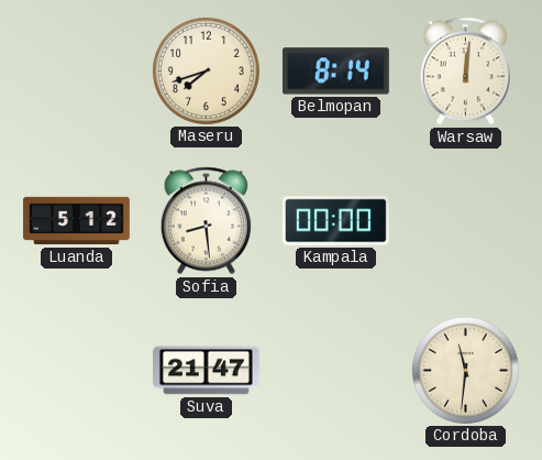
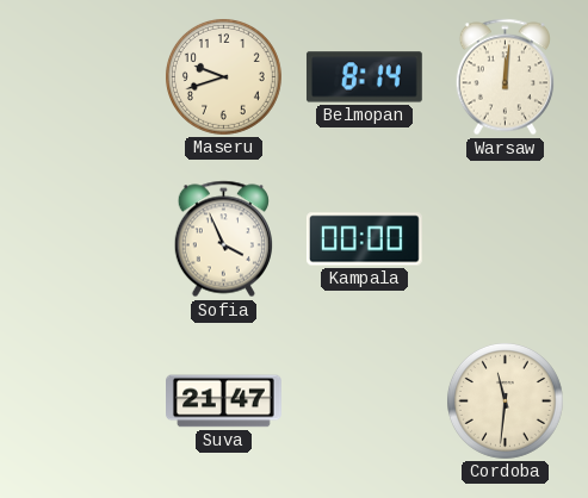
Maseru: 7:42 -> 9:42 (223, 76)
Luanda: 5:12 -> none (77, 221)
Sofia: 8:29 -> 3:56 (223, 239)
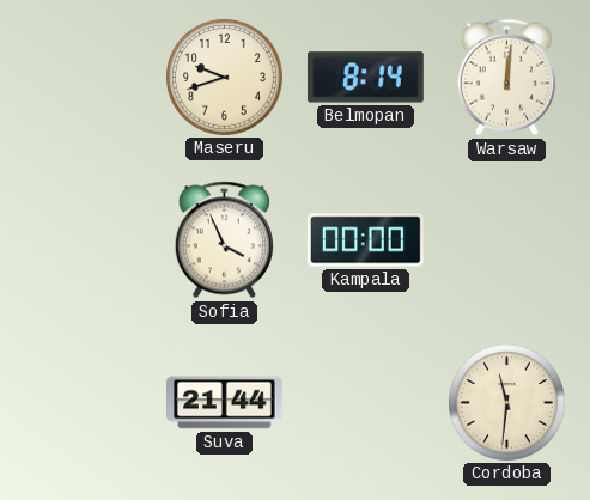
Suva: 21:47 -> 21:44 (225, 403)
